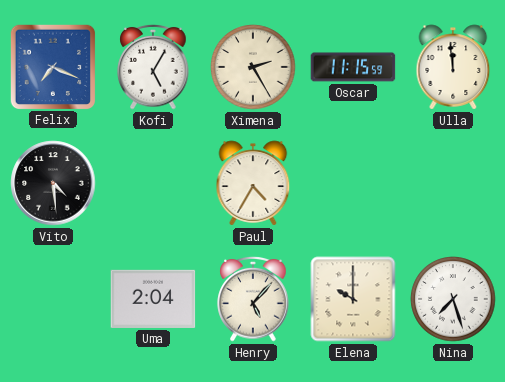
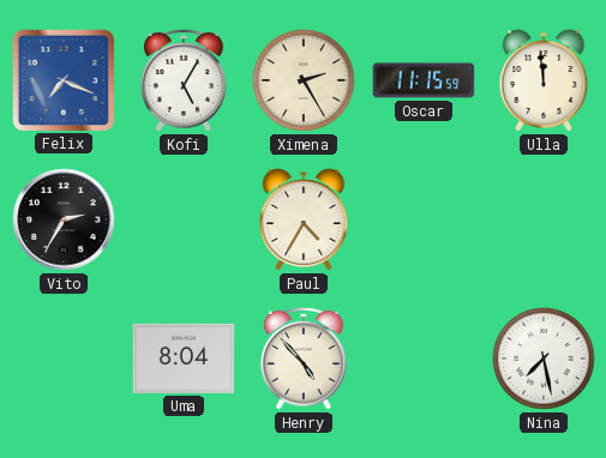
Vito: 4:29 -> 2:35 (64, 219)
Uma: 2:04 -> 8:04 (184, 358)
Henry: 5:07 -> 4:53 (304, 360)
Elena: 10:00 -> none (353, 299)
Nina: 7:27 -> 7:28 (544, 358)
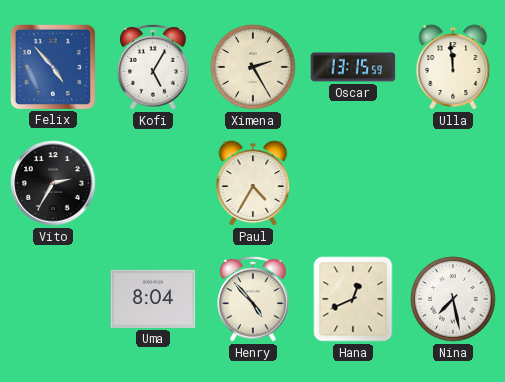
Felix: 7:19 -> 4:53 (52, 66)
Oscar: 11:15 -> 13:15 (353, 67)
Hana: none -> 12:41 (353, 299)
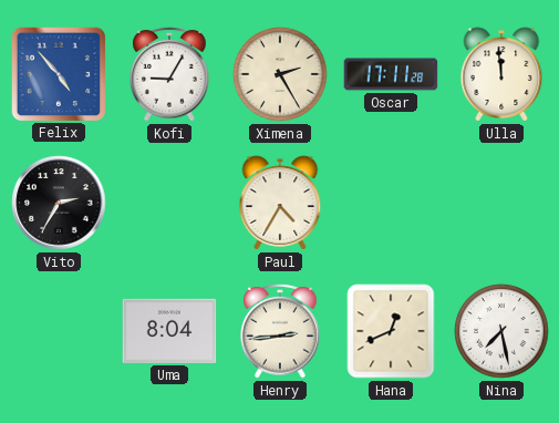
Kofi: 5:05 -> 9:05 (169, 75)
Oscar: 13:15 -> 17:11 (391, 74)
Henry: 4:53 -> 2:44 (280, 332)
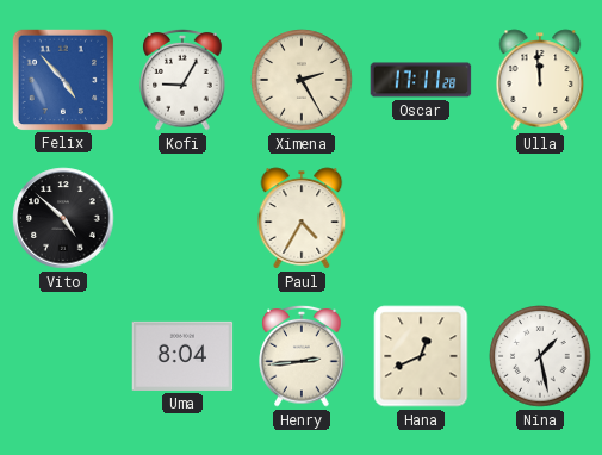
Vito: 2:35 -> 4:52 (63, 218)
Nina: 7:28 -> 1:28 (540, 356)
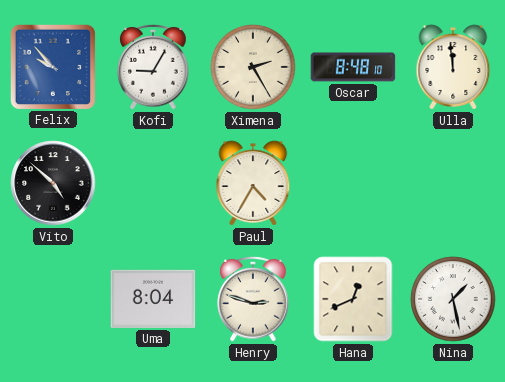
Felix: 4:53 -> 9:53 (52, 66)
Oscar: 17:11 -> 8:48 (353, 67)
Henry: 2:44 -> 2:48 (253, 300)
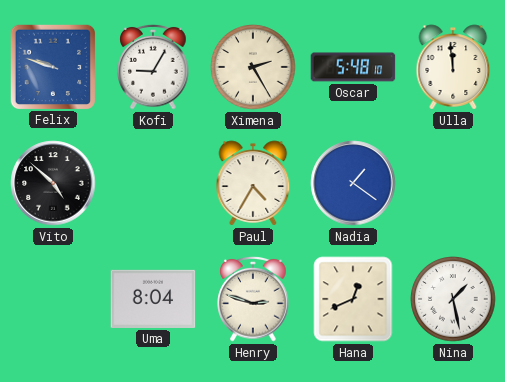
Felix: 9:53 -> 9:48 (52, 66)
Oscar: 8:48 -> 5:48 (353, 67)
Nadia: none -> 1:21 (353, 183)
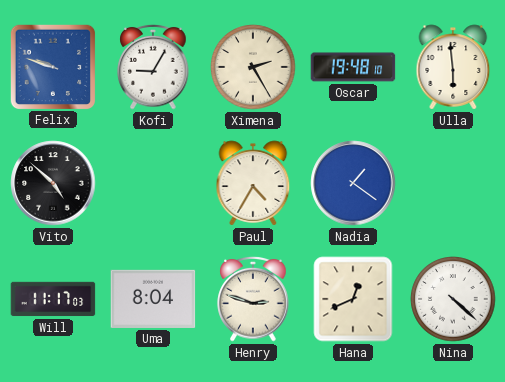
Oscar: 5:48 -> 19:48 (353, 67)
Ulla: 11:59 -> 5:59 (453, 67)
Will: none -> 11:17 (53, 299)
Nina: 1:28 -> 4:22 (453, 299)
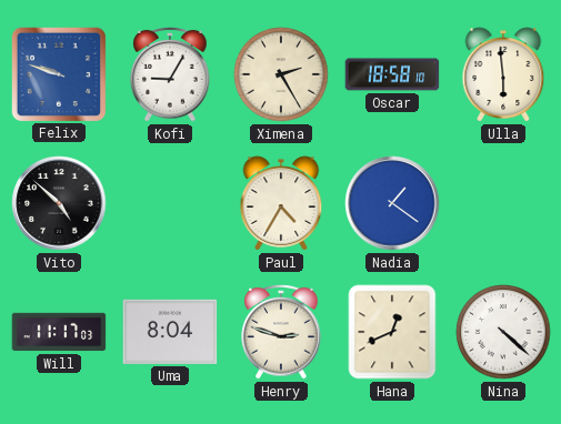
Oscar: 19:48 -> 18:58 (392, 74)
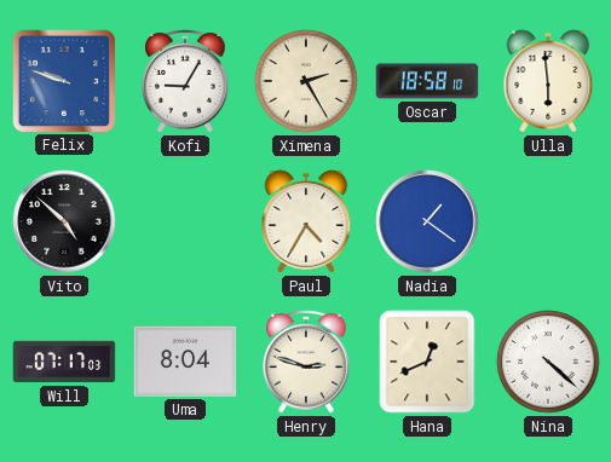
Will: 11:17 -> 07:17 (64, 362)
